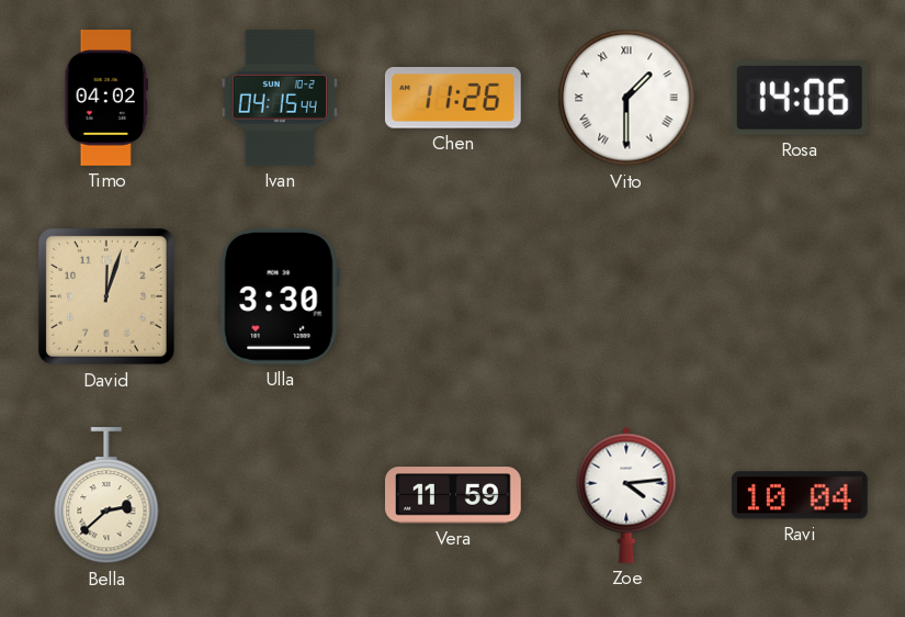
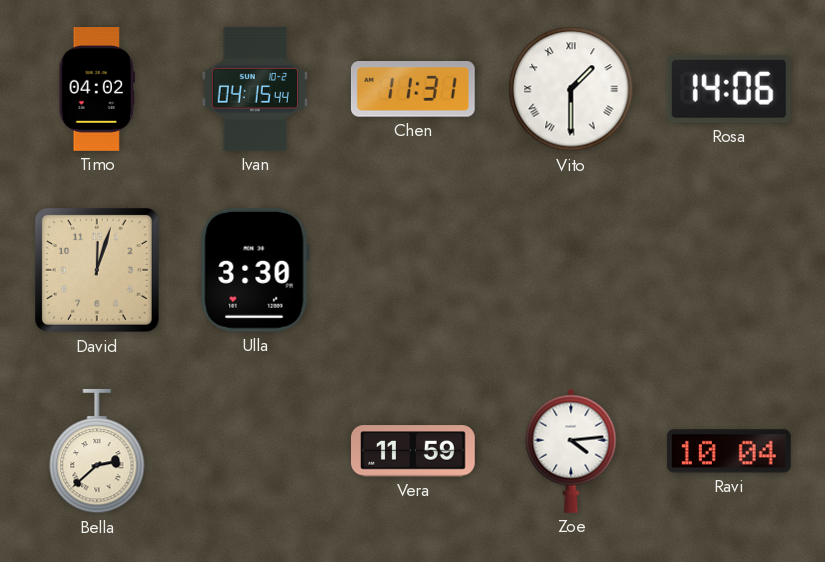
Chen: 11:26 -> 11:31 (413, 89)
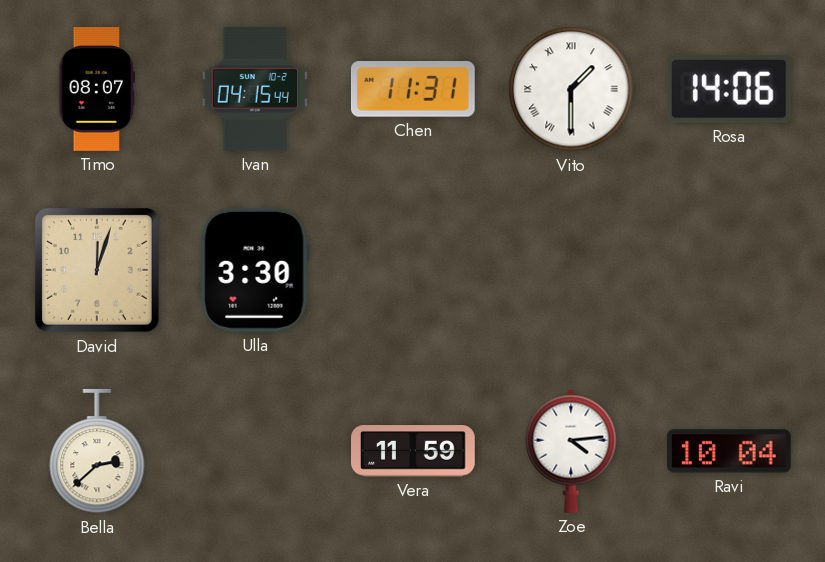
Timo: 04:02 -> 08:07 (97, 90)
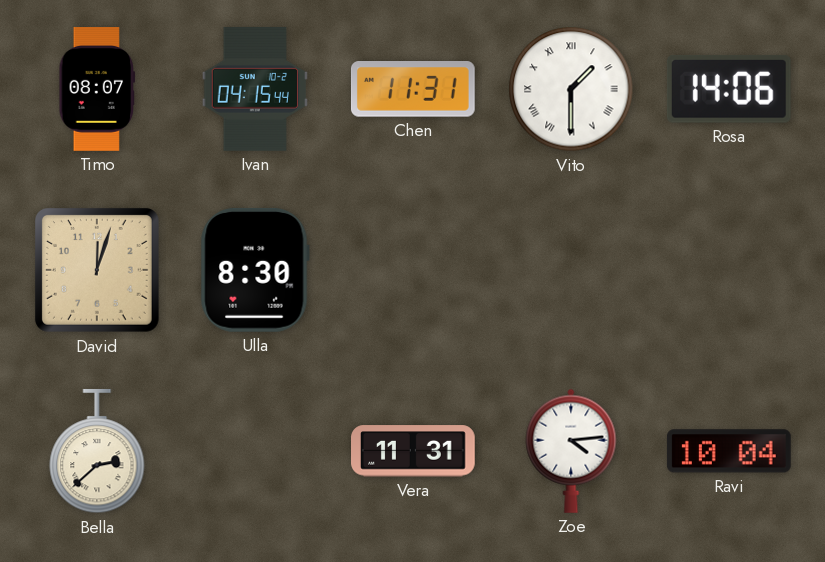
Ulla: 3:30 -> 8:30 (255, 270)
Vera: 11:59 -> 11:31 (414, 451)
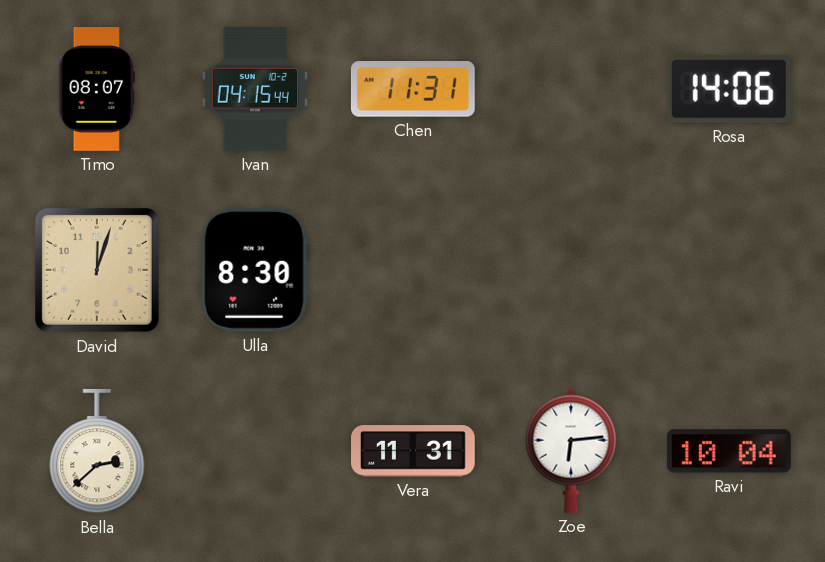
Vito: 1:30 -> none (571, 89)
Zoe: 4:14 -> 6:14 (571, 451)
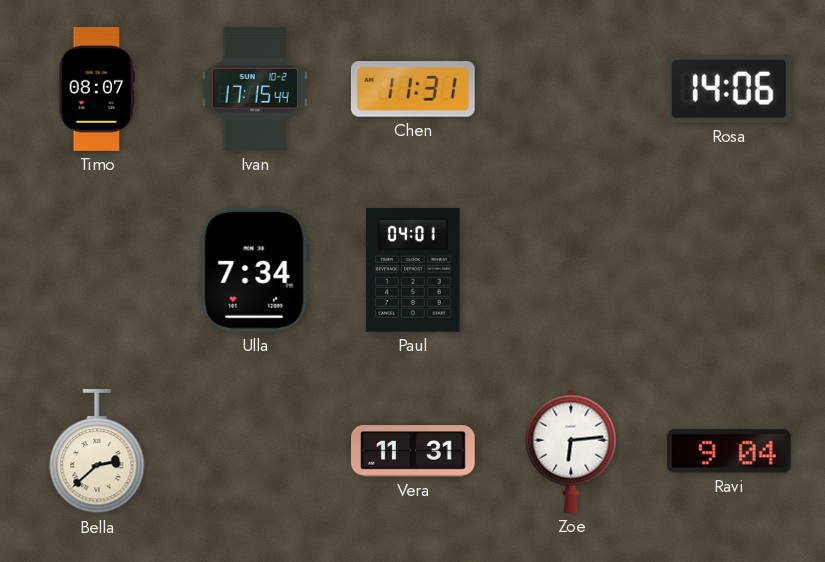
Ivan: 04:15 -> 17:15 (255, 89)
David: 12:03 -> none (97, 270)
Ulla: 8:30 -> 7:34 (255, 270)
Paul: none -> 04:01 (413, 270)
Ravi: 10:04 -> 9:04 (729, 451)
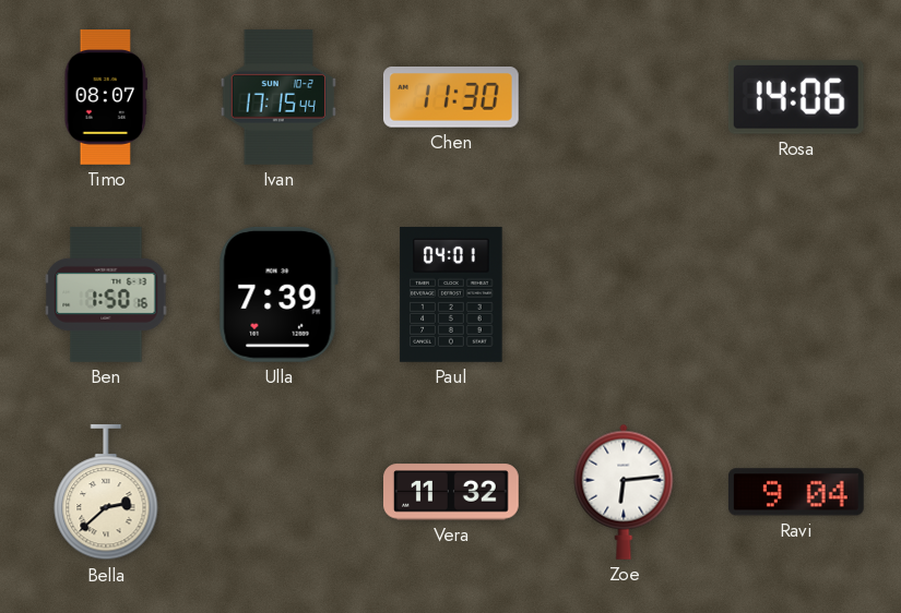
Chen: 11:31 -> 11:30 (451, 97)
Ben: none -> 1:50 (106, 295)
Ulla: 7:34 -> 7:39 (278, 295)
Vera: 11:31 -> 11:32 (452, 492)
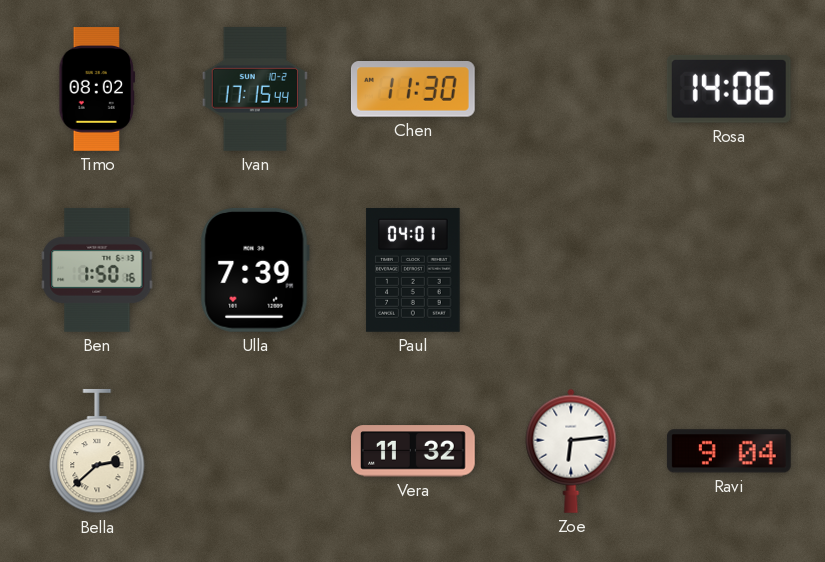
Timo: 08:07 -> 08:02 (97, 90)
